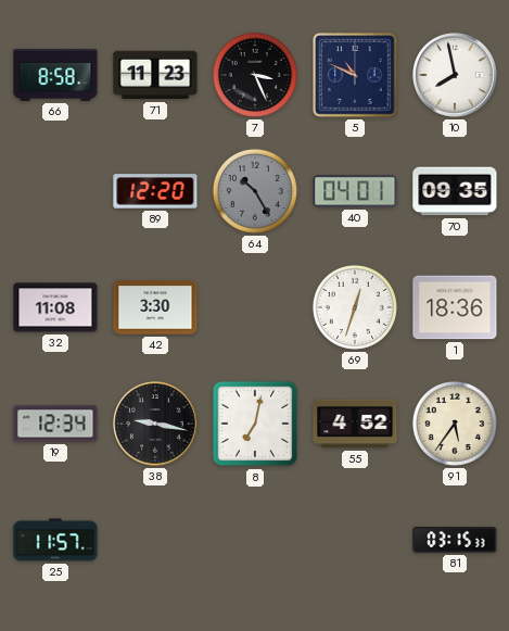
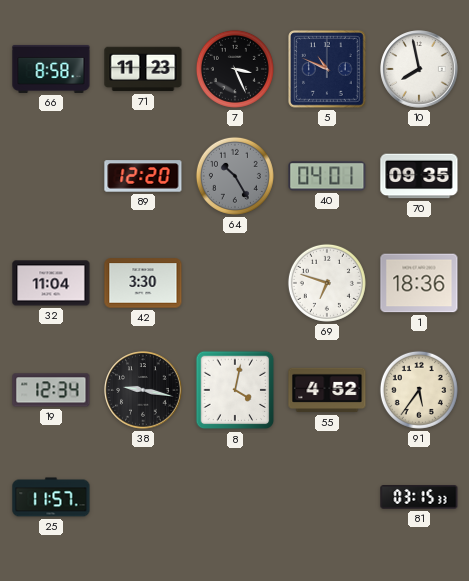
32: 11:08 -> 11:04 (51, 283)
69: 12:33 -> 6:48 (327, 283)
8: 7:02 -> 4:02 (235, 390)
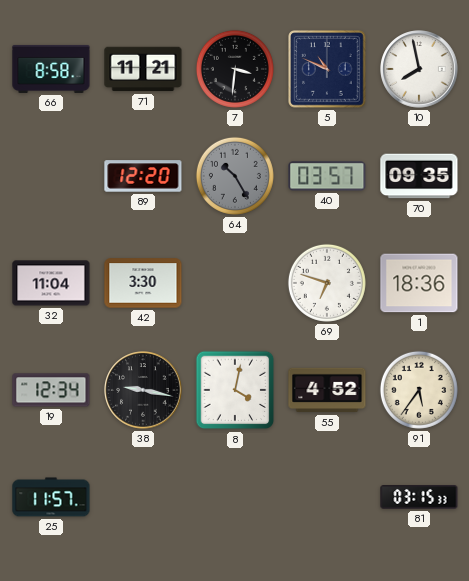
71: 11:23 -> 11:21 (143, 69)
7: 3:26 -> 3:31 (235, 69)
40: 04:01 -> 03:57 (327, 176)
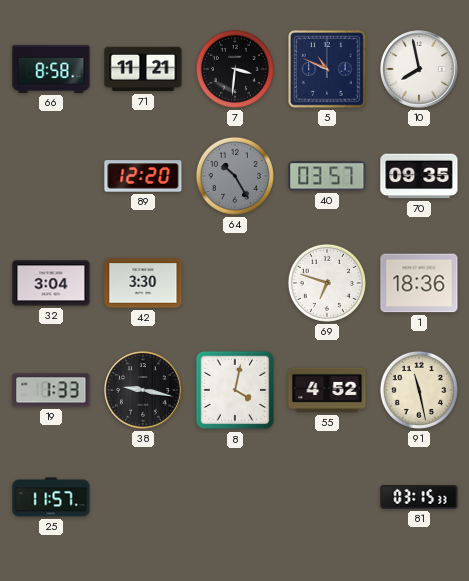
32: 11:04 -> 3:04 (51, 283)
19: 12:34 -> 1:33 (51, 390)
91: 5:36 -> 11:28 (419, 390)
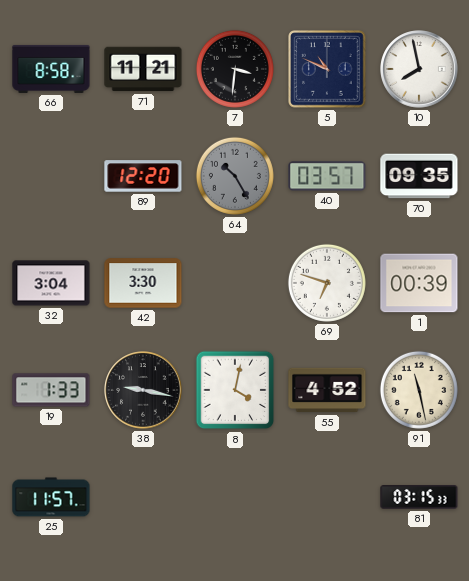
1: 18:36 -> 00:39 (419, 283)
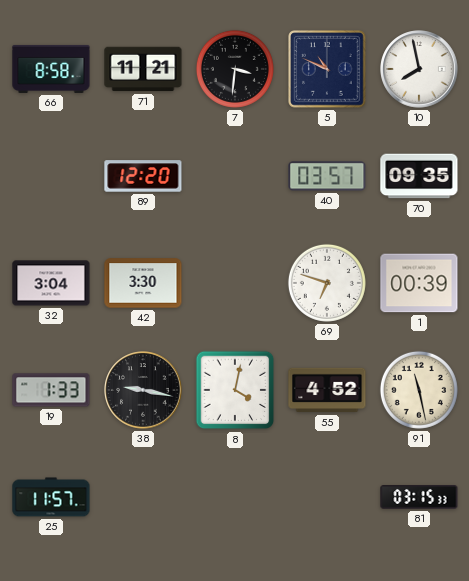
64: 10:25 -> none (235, 176)
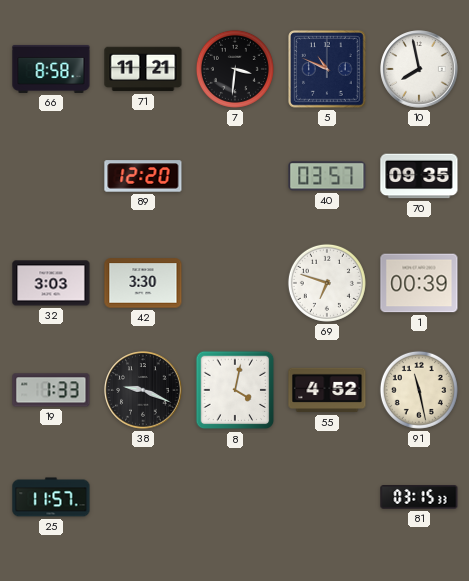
32: 3:04 -> 3:03 (51, 283)
38: 9:17 -> 9:19 (143, 390)
